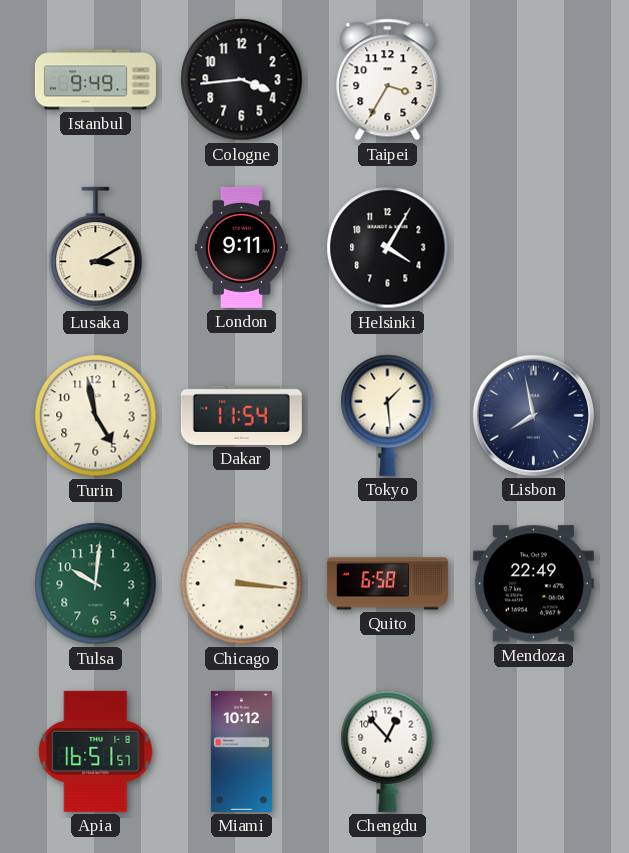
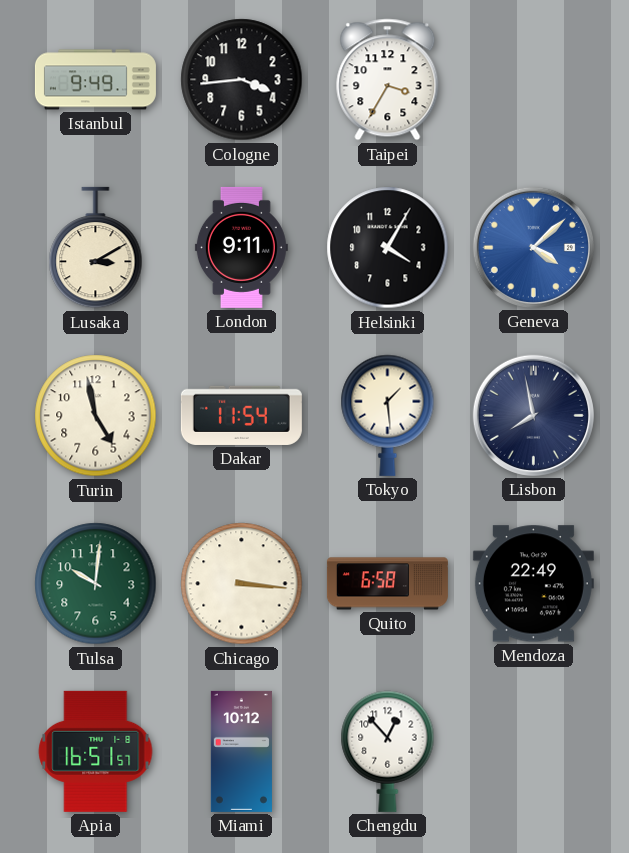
Geneva: none -> 4:08 (533, 247)
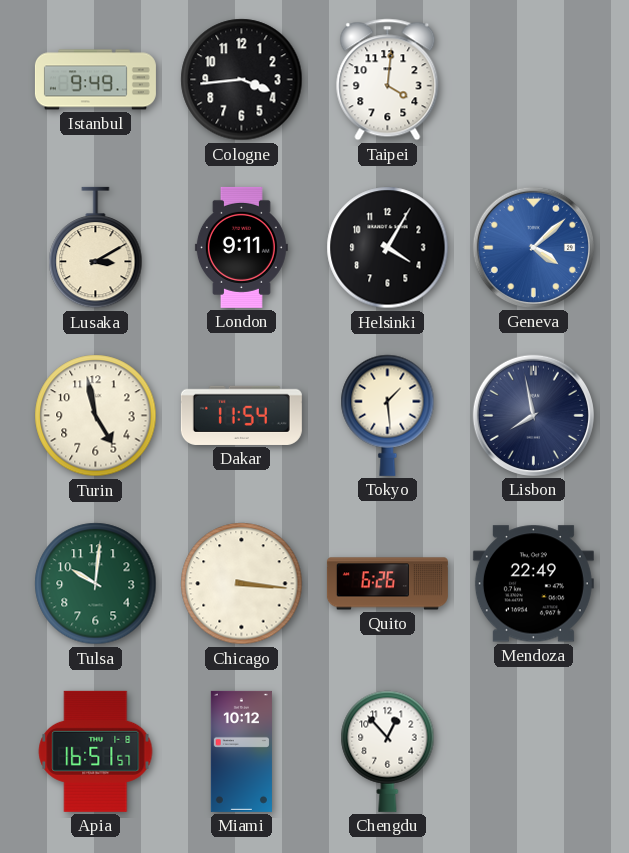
Taipei: 3:35 -> 4:01 (388, 80)
Quito: 6:58 -> 6:26 (387, 584)
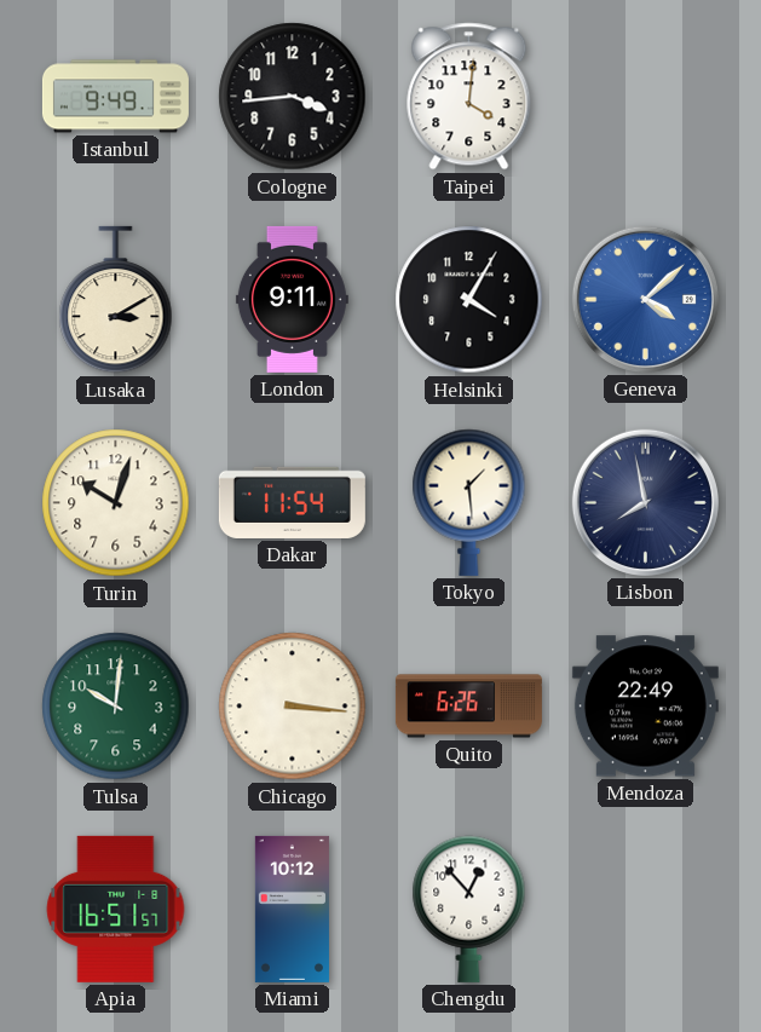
Turin: 4:58 -> 10:03 (116, 503)
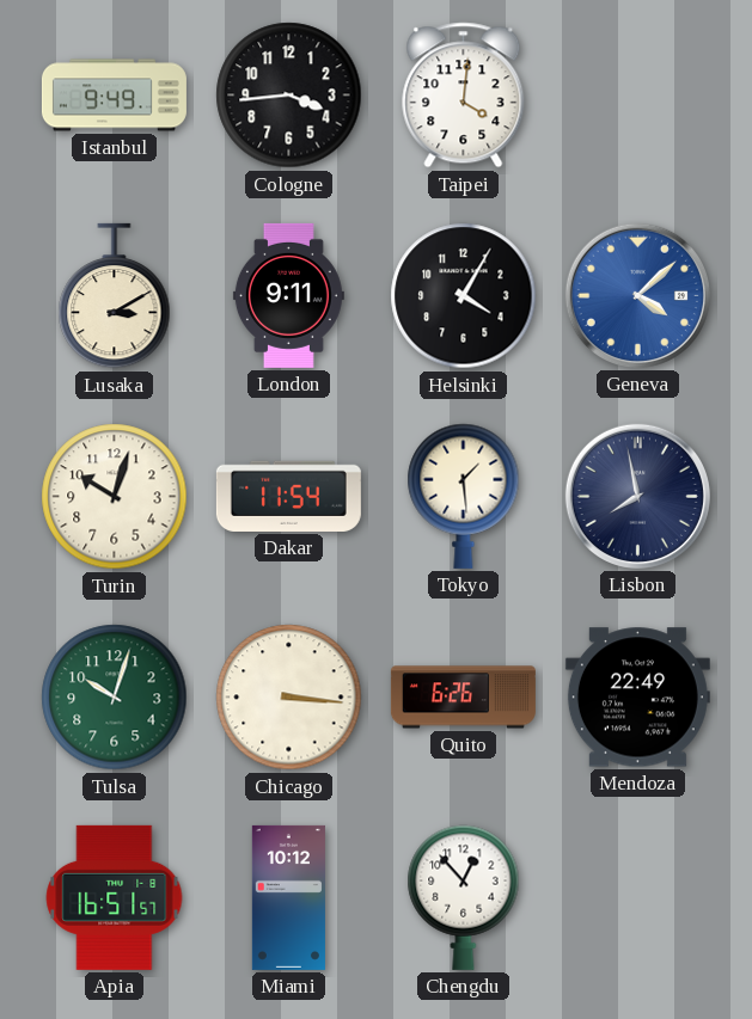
Tulsa: 10:01 -> 10:03 (115, 698)
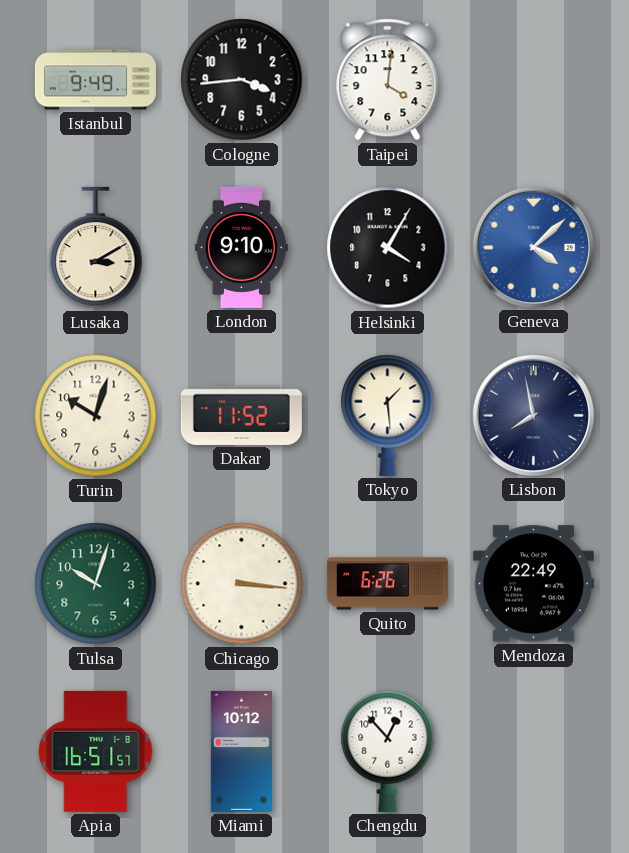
London: 9:11 -> 9:10 (241, 247)
Dakar: 11:54 -> 11:52 (241, 415)
